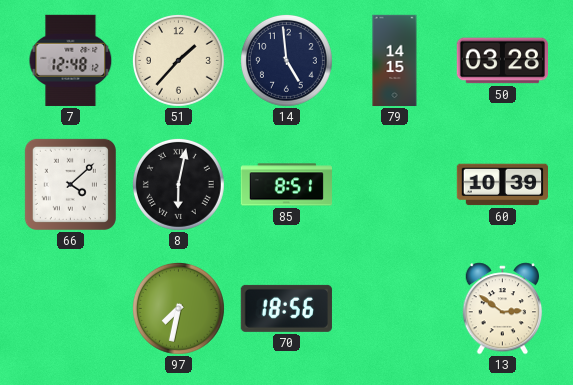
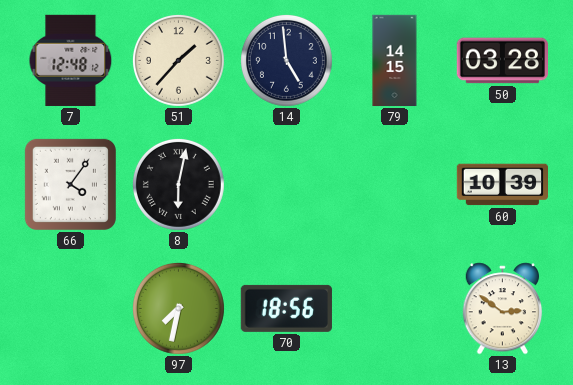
66: 4:08 -> 4:06 (70, 184)
85: 8:51 -> none (286, 185)
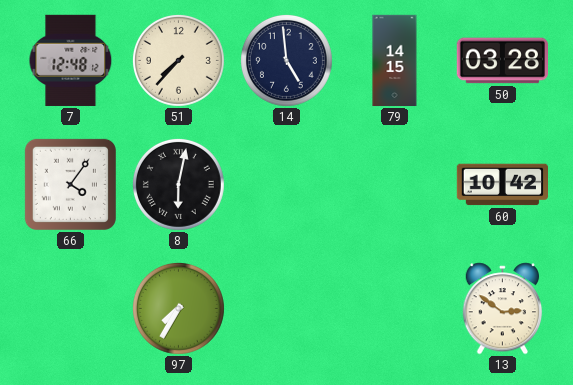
51: 1:37 -> 7:37 (178, 60)
60: 10:39 -> 10:42 (502, 185)
97: 7:32 -> 7:35 (178, 308)
70: 18:56 -> none (286, 308)
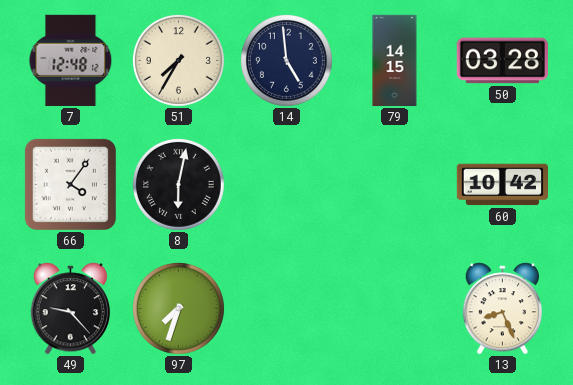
51: 7:37 -> 7:35 (178, 60)
49: none -> 9:23 (71, 309)
97: 7:35 -> 7:33 (178, 308)
13: 2:51 -> 8:26 (503, 309)
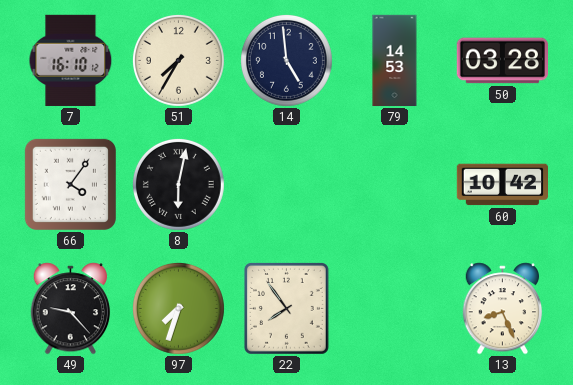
7: 12:48 -> 16:10 (71, 60)
79: 14:15 -> 14:53 (395, 61)
22: none -> 7:54 (286, 308)
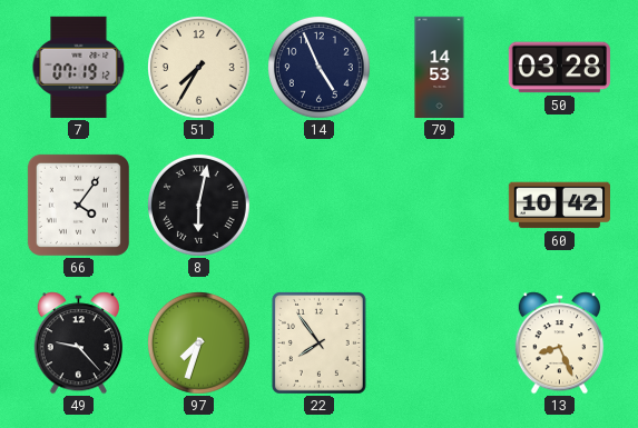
7: 16:10 -> 07:19 (79, 67)
14: 4:59 -> 4:56 (318, 67)
